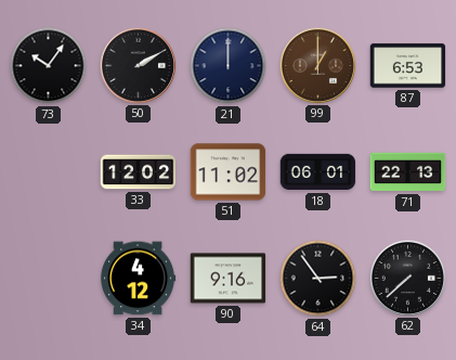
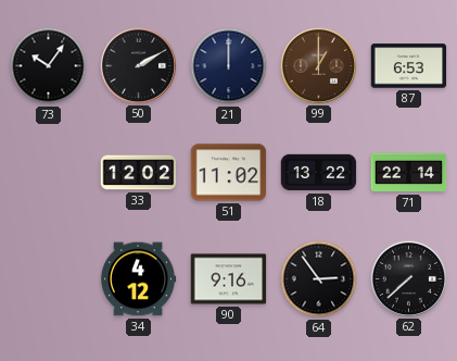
18: 06:01 -> 13:22 (319, 173)
71: 22:13 -> 22:14 (409, 173)
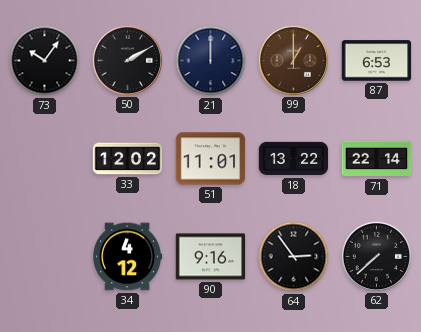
51: 11:02 -> 11:01 (211, 159)
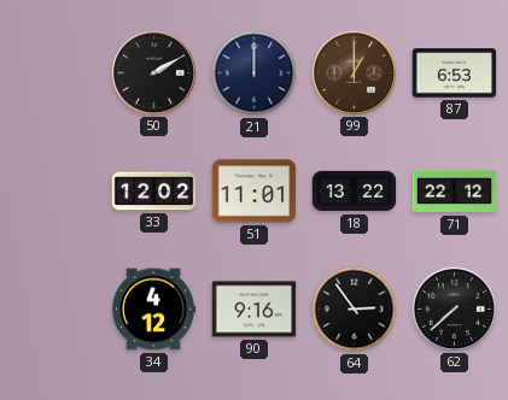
73: 10:06 -> none (45, 61)
71: 22:14 -> 22:12 (455, 192)
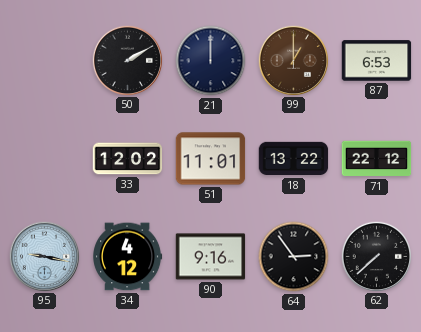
95: none -> 9:17 (44, 256)
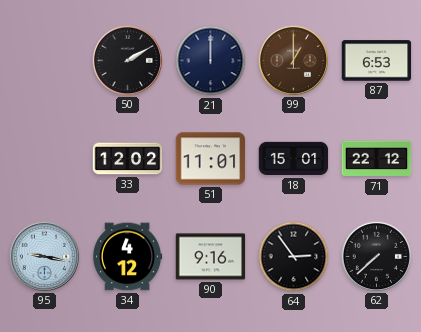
18: 13:22 -> 15:01 (294, 159)
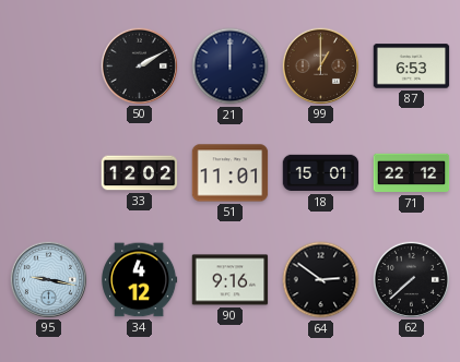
64: 2:54 -> 2:51 (321, 280)
